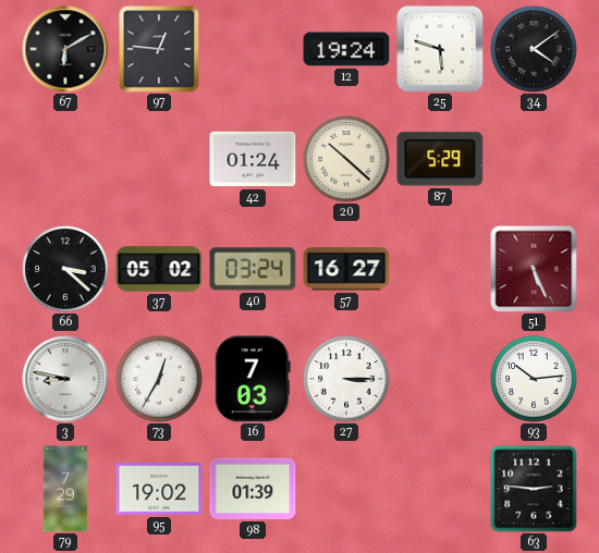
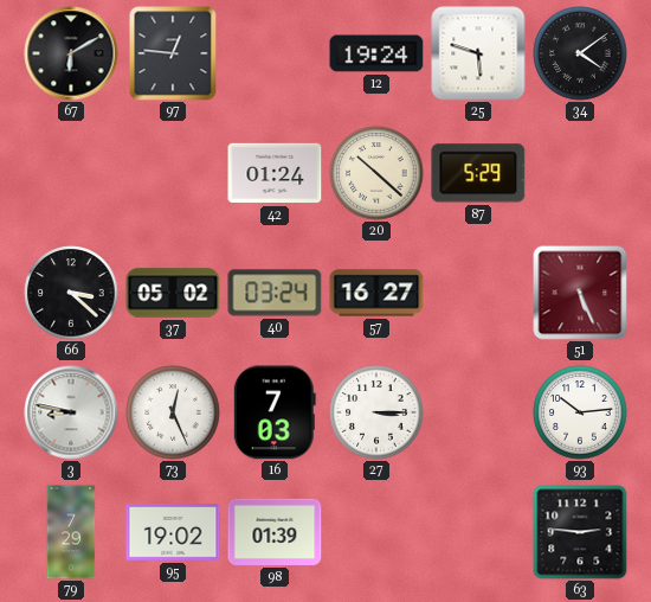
73: 12:35 -> 12:26 (173, 412)
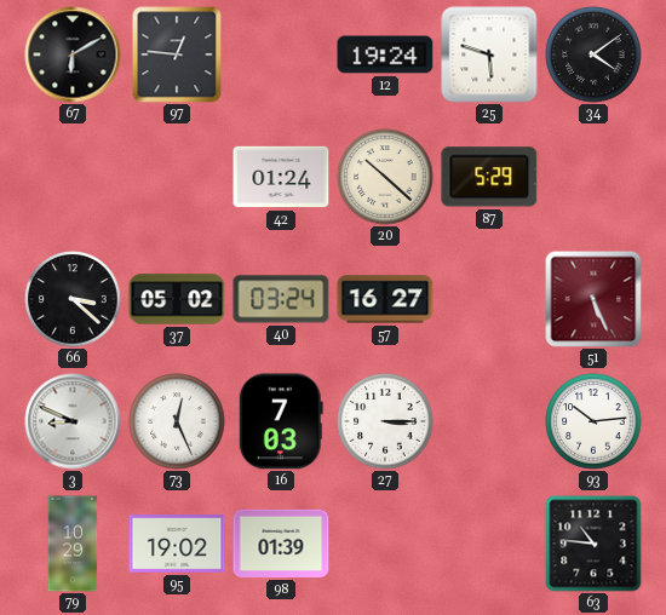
3: 8:47 -> 8:49 (73, 421)
79: 7:29 -> 10:29 (73, 544)
63: 2:46 -> 10:46 (593, 544)
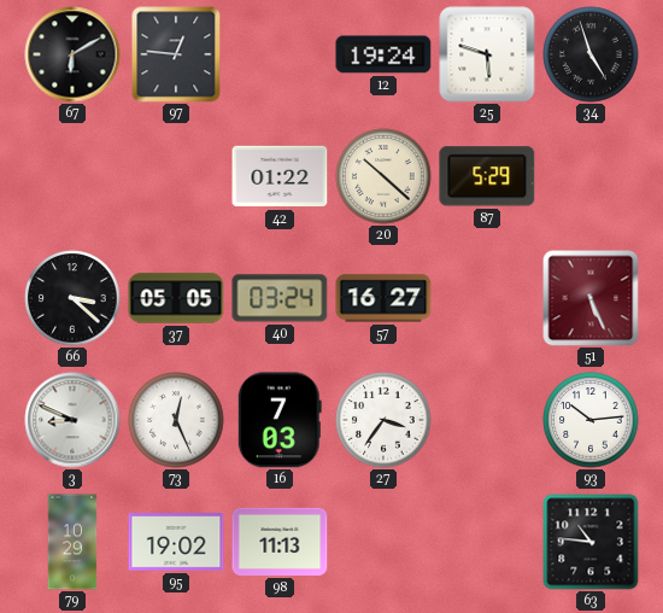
34: 4:09 -> 4:57 (591, 54)
42: 01:24 -> 01:22 (280, 176)
37: 05:02 -> 05:05 (176, 298)
27: 3:15 -> 3:36 (383, 420)
98: 01:39 -> 11:13 (280, 542)
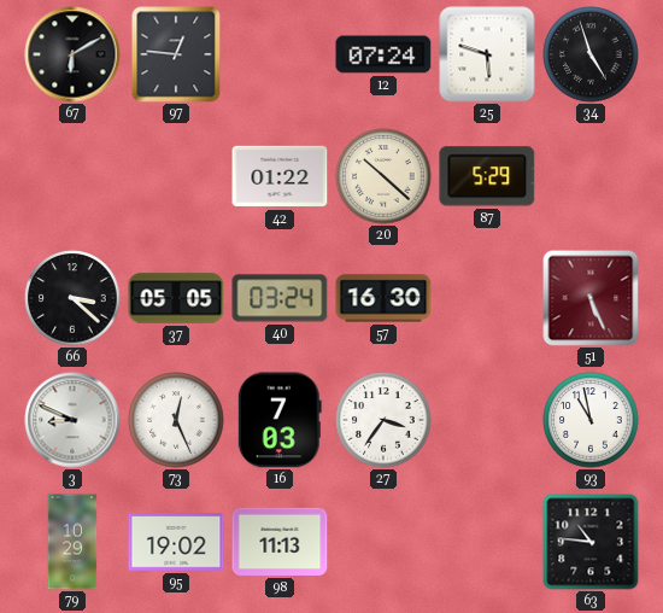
12: 19:24 -> 07:24 (383, 54)
57: 16:27 -> 16:30 (383, 298)
93: 10:14 -> 10:58 (591, 420)
